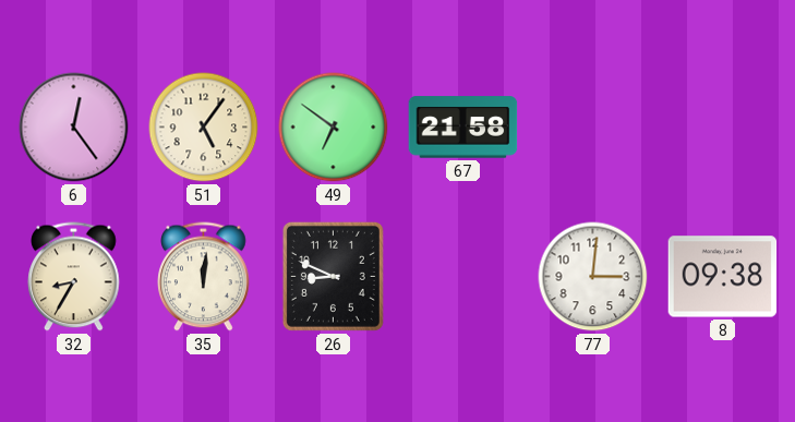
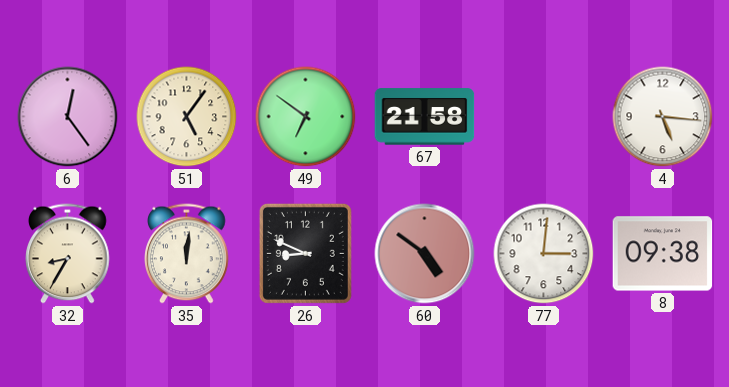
4: none -> 5:16 (663, 117)
60: none -> 4:51 (425, 254)
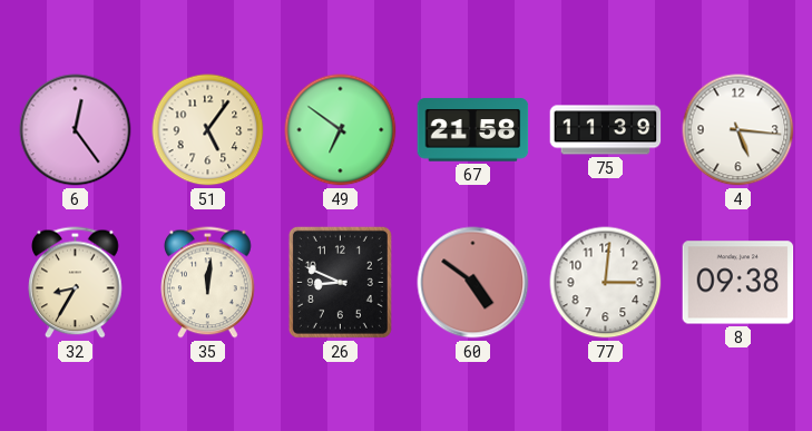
75: none -> 11:39 (606, 130)
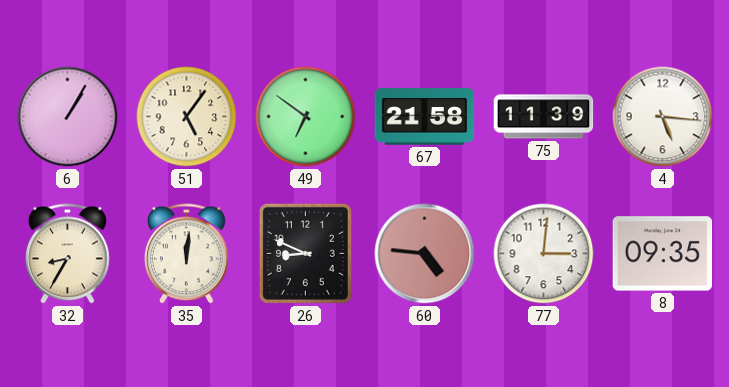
6: 12:24 -> 1:05 (68, 117)
60: 4:51 -> 4:46 (425, 254)
8: 09:38 -> 09:35 (663, 254)
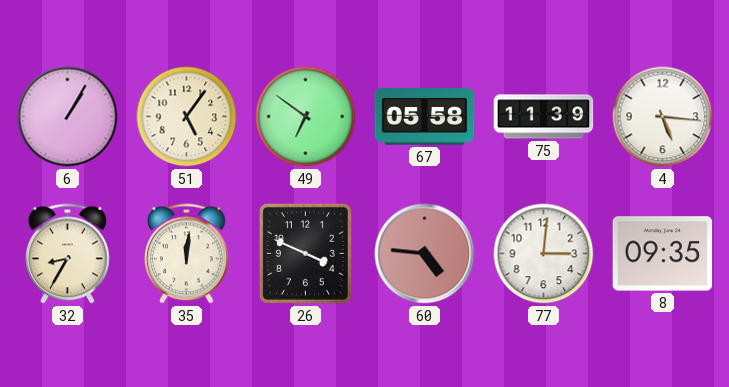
67: 21:58 -> 05:58 (425, 117)
26: 8:49 -> 3:49 (305, 253)
